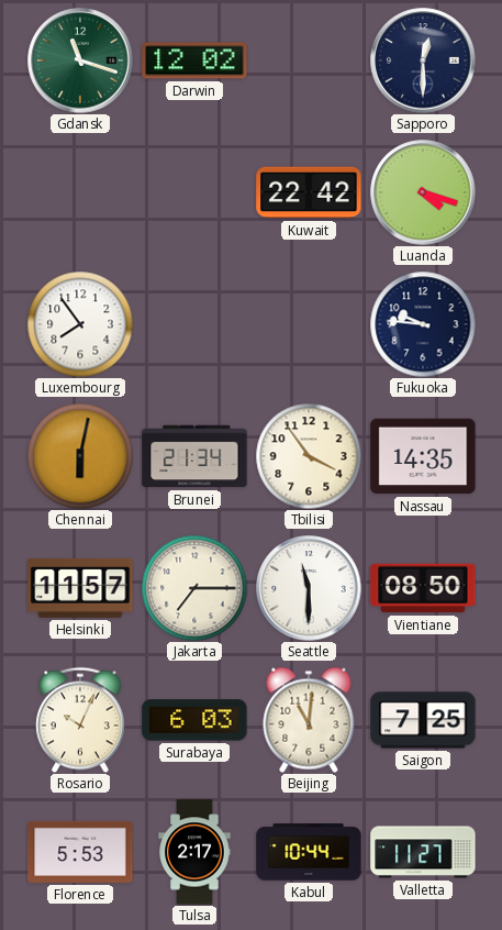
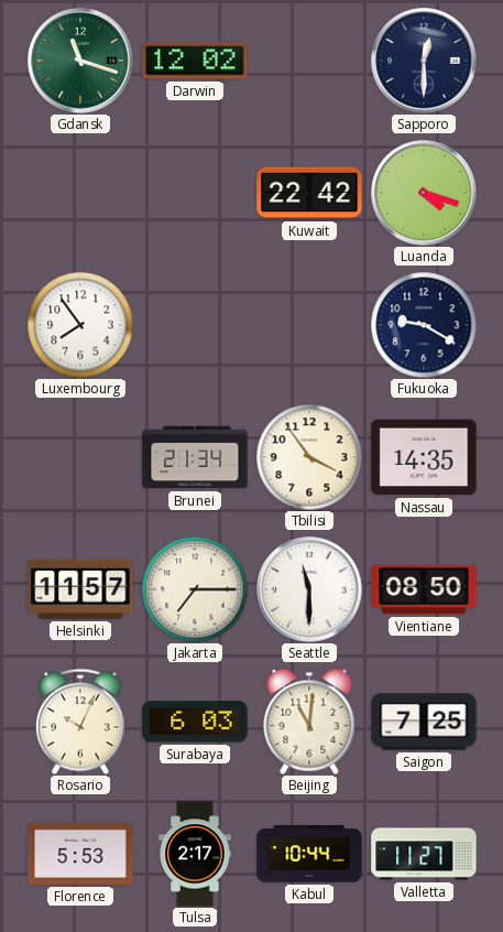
Fukuoka: 9:46 -> 9:20 (424, 325)
Chennai: 6:02 -> none (80, 456)
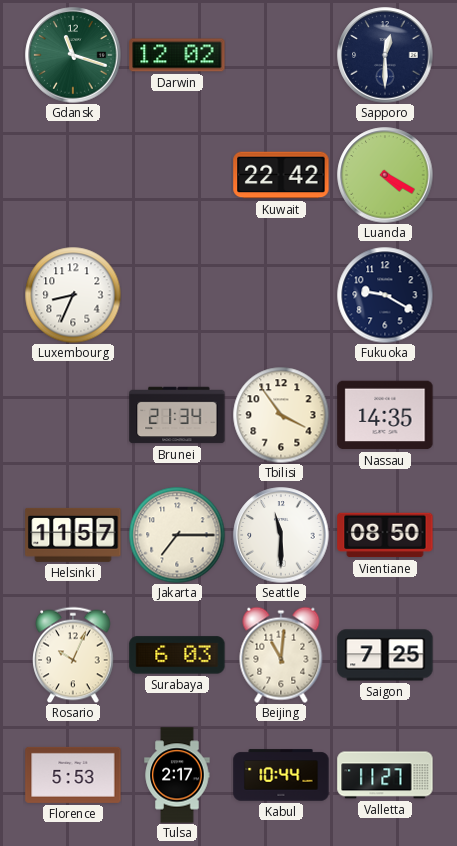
Luanda: 4:18 -> 4:20 (385, 175)
Luxembourg: 7:54 -> 8:34 (73, 295)
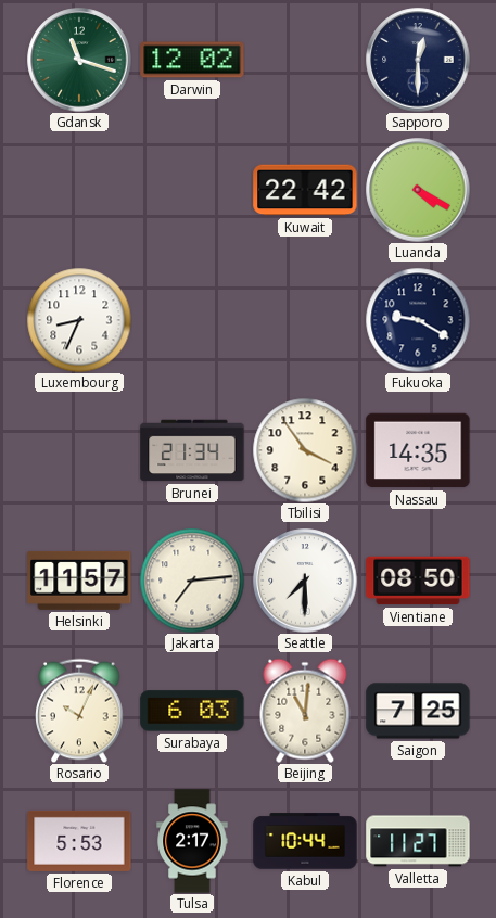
Jakarta: 7:15 -> 7:14 (192, 581)
Seattle: 11:30 -> 7:30 (305, 581)
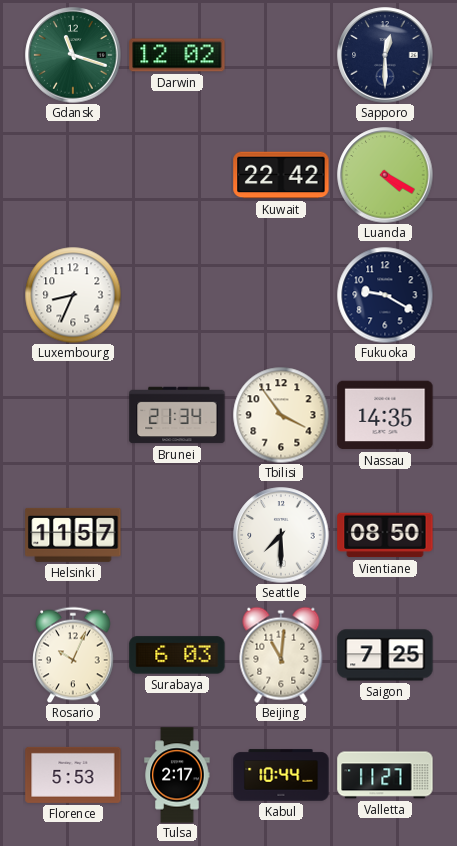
Jakarta: 7:14 -> none (192, 581)
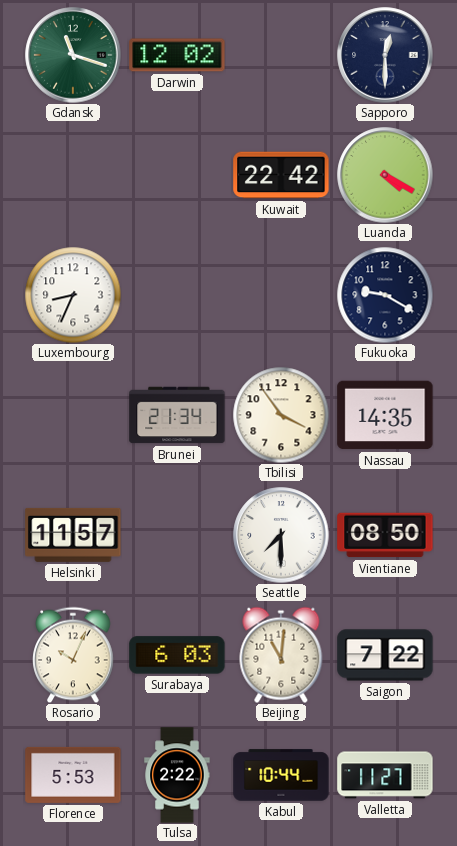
Saigon: 7:25 -> 7:22 (385, 655)
Tulsa: 2:17 -> 2:22 (177, 775)
